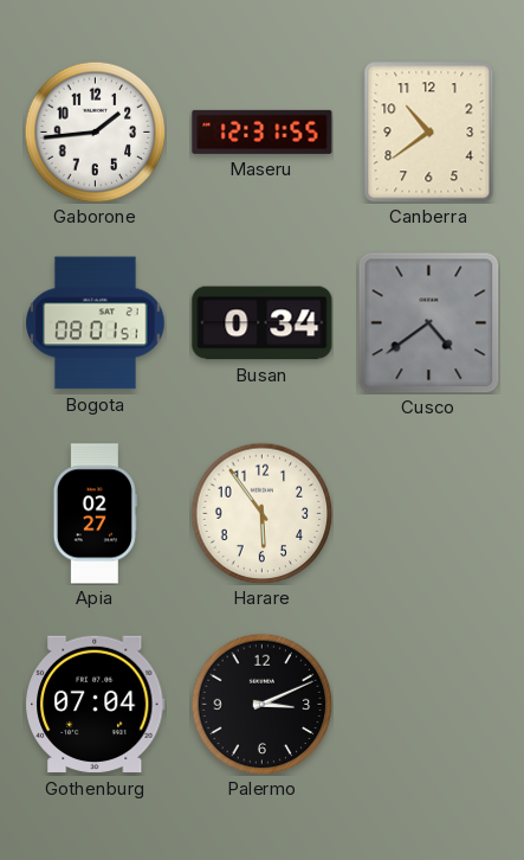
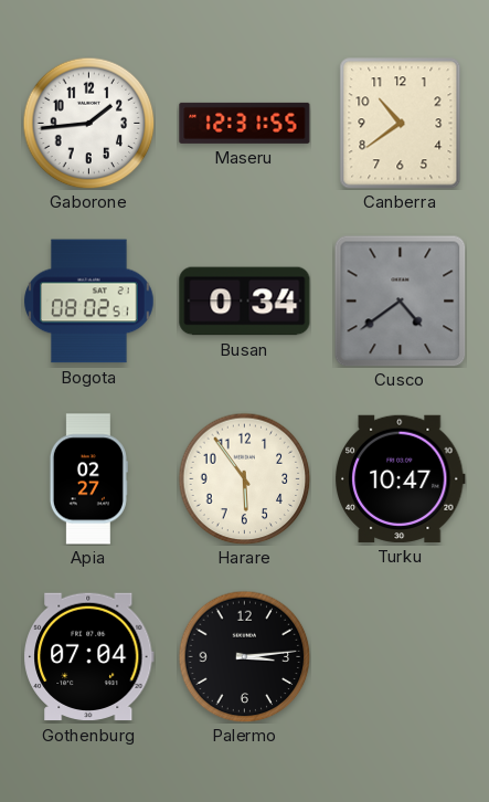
Bogota: 08:01 -> 08:02 (89, 302)
Turku: none -> 10:47 (400, 478)
Palermo: 3:11 -> 3:14 (244, 656)
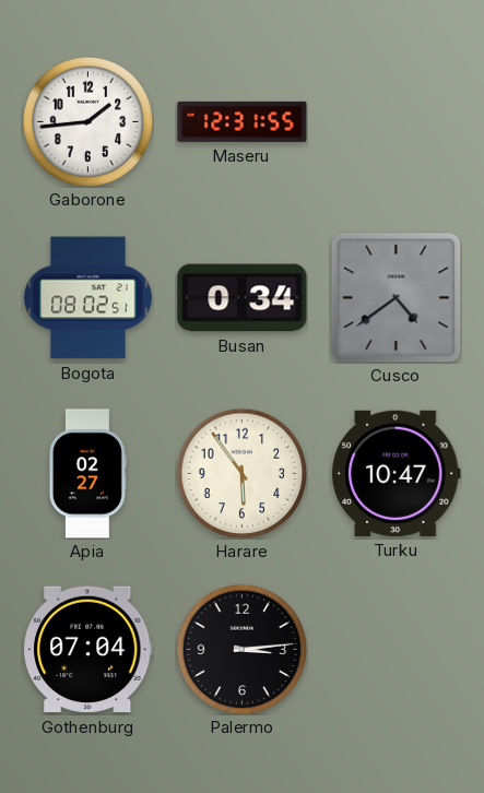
Canberra: 10:39 -> none (401, 123)
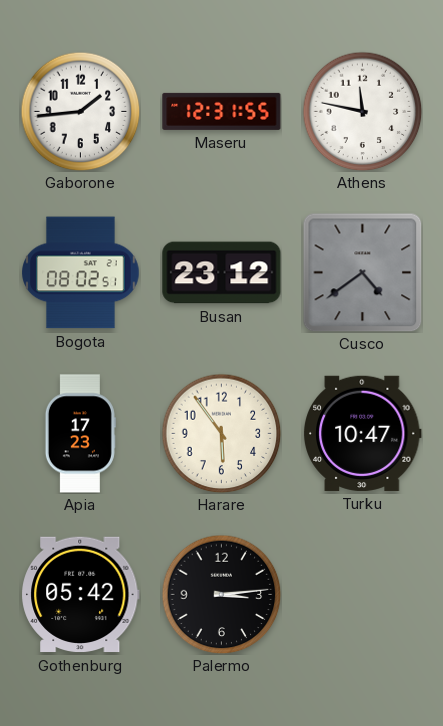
Athens: none -> 11:47 (362, 111)
Busan: 0:34 -> 23:12 (222, 273)
Apia: 02:27 -> 17:23 (80, 434)
Gothenburg: 07:04 -> 05:42 (81, 595)
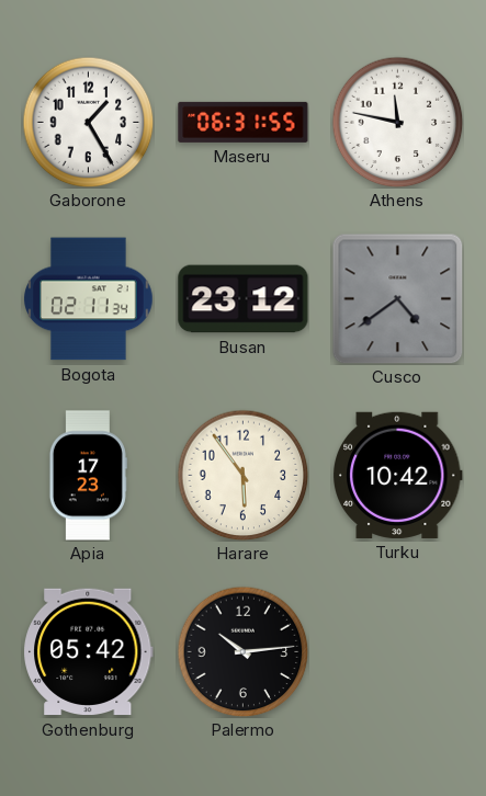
Gaborone: 1:44 -> 1:25 (88, 122)
Maseru: 12:31 -> 06:31 (244, 122)
Bogota: 08:02 -> 02:11 (89, 299)
Turku: 10:47 -> 10:42 (397, 475)
Palermo: 3:14 -> 10:14 (242, 651)
